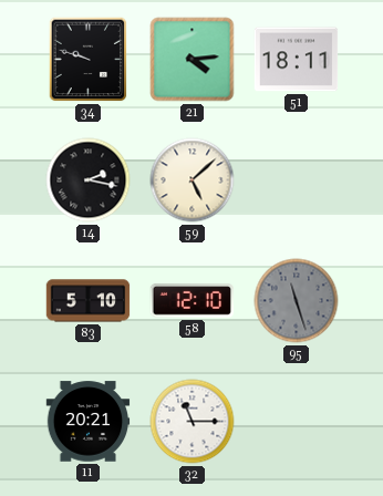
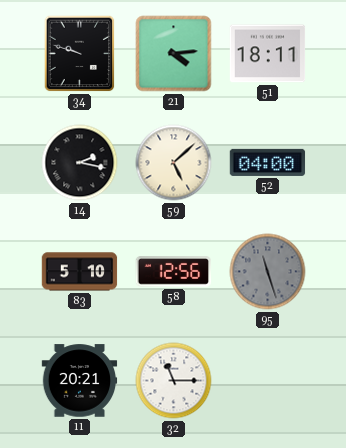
52: none -> 04:00 (268, 162)
58: 12:10 -> 12:56 (174, 272)
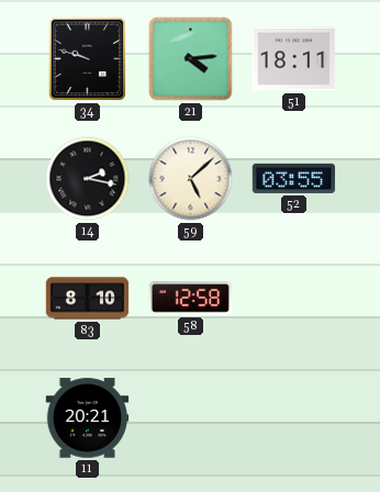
52: 04:00 -> 03:55 (294, 178)
83: 5:10 -> 8:10 (88, 299)
58: 12:56 -> 12:58 (191, 299)
95: 11:27 -> none (268, 272)
32: 11:15 -> none (174, 381)
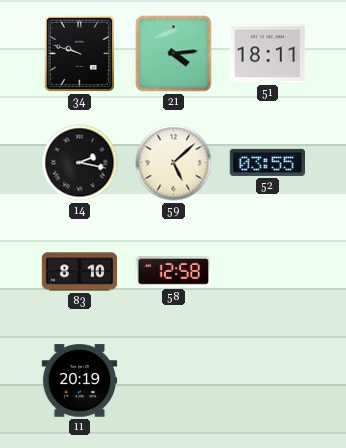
11: 20:21 -> 20:19 (80, 381)
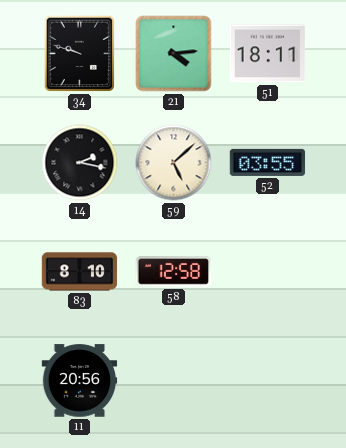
11: 20:19 -> 20:56 (80, 381)
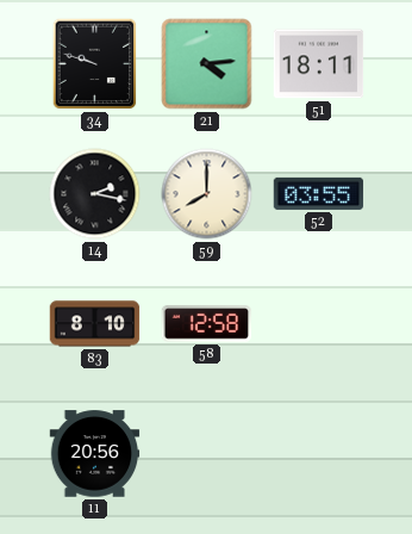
59: 5:08 -> 8:00 (207, 194)
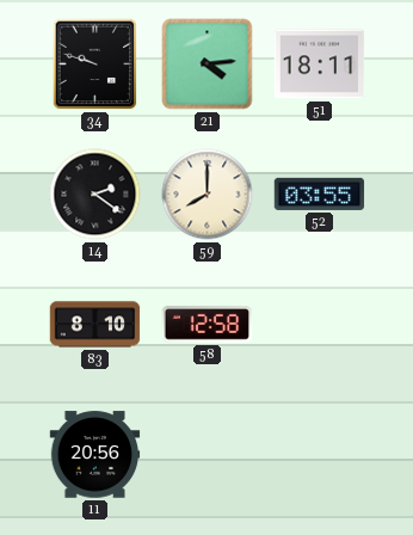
14: 2:17 -> 2:21 (95, 195)
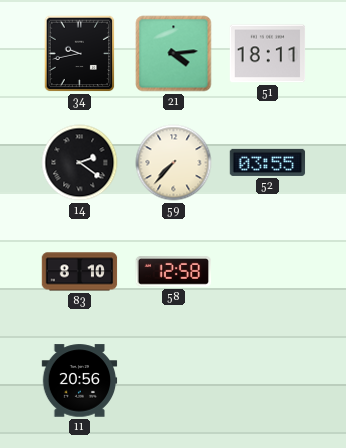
34: 9:48 -> 9:43 (80, 54)
59: 8:00 -> 7:37 (174, 163)
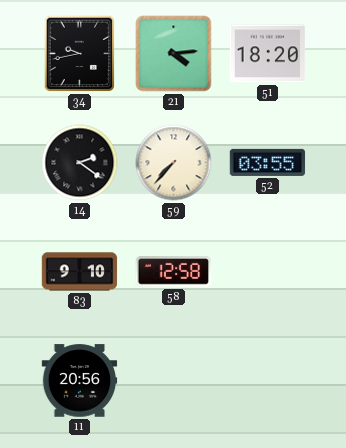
51: 18:11 -> 18:20 (268, 54)
83: 8:10 -> 9:10 (80, 272)
